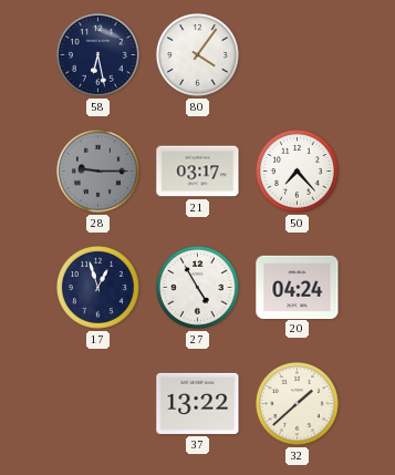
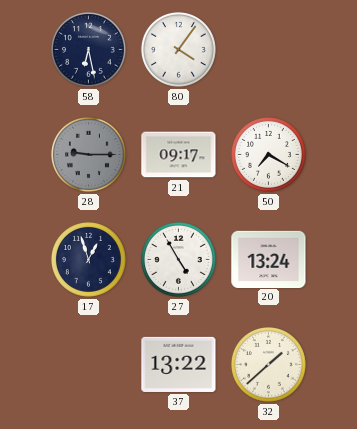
21: 03:17 -> 09:17 (179, 155)
50: 7:23 -> 7:20 (269, 155)
20: 04:24 -> 13:24 (269, 259)
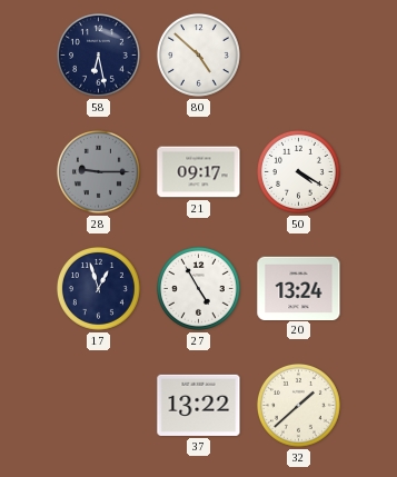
80: 4:06 -> 4:52 (199, 56)
50: 7:20 -> 4:20 (299, 172)
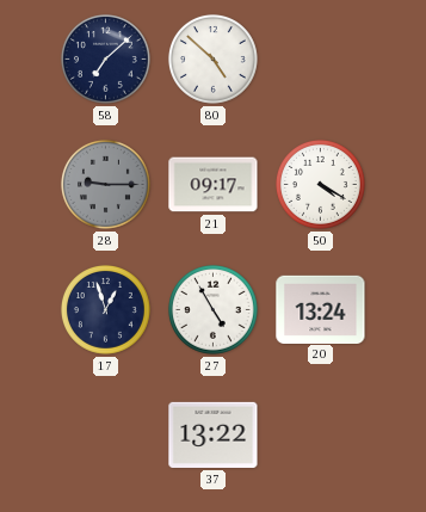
58: 6:28 -> 7:08 (106, 60)
32: 1:38 -> none (299, 406)
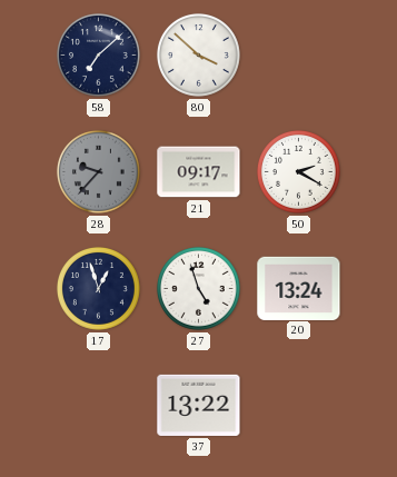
80: 4:52 -> 3:52 (199, 56)
28: 9:15 -> 9:37 (99, 172)
50: 4:20 -> 2:20 (299, 172)
27: 4:55 -> 4:57 (199, 289)
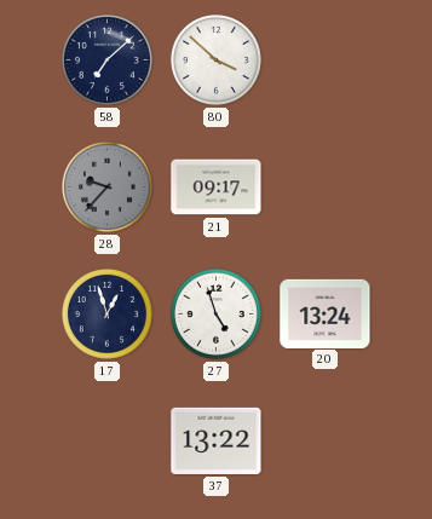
50: 2:20 -> none (299, 172)
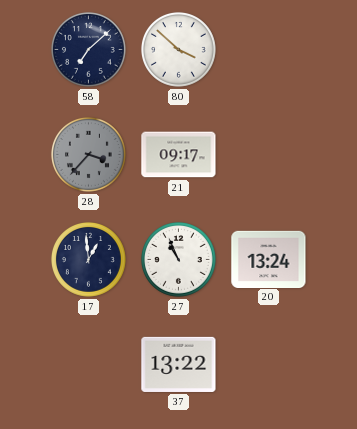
28: 9:37 -> 3:37 (89, 155)
17: 12:57 -> 12:59 (89, 260)
27: 4:57 -> 10:56 (179, 260)
